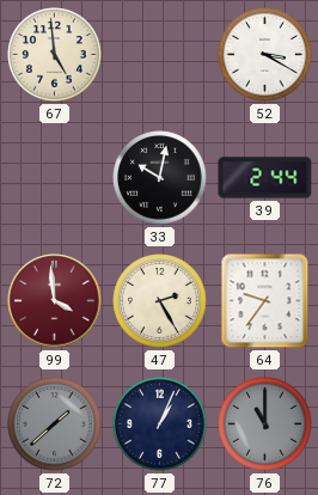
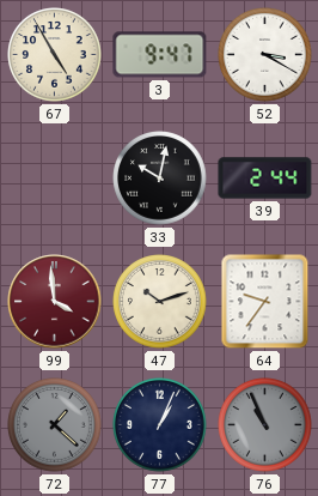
67: 4:59 -> 4:55 (55, 55)
3: none -> 9:47 (160, 55)
47: 2:25 -> 10:12 (160, 302)
72: 1:38 -> 1:22 (55, 425)
76: 11:00 -> 10:56 (265, 425)
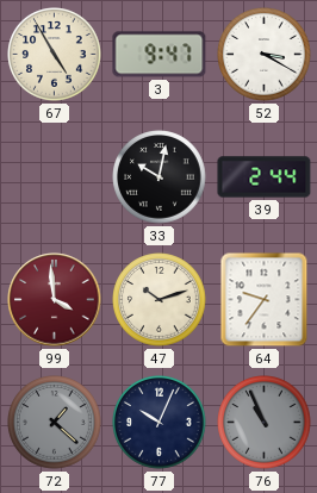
77: 1:04 -> 10:04 (160, 423)
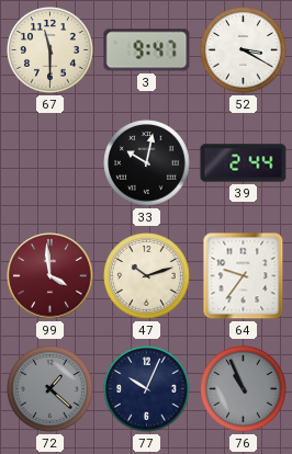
67: 4:55 -> 11:30 (50, 50)
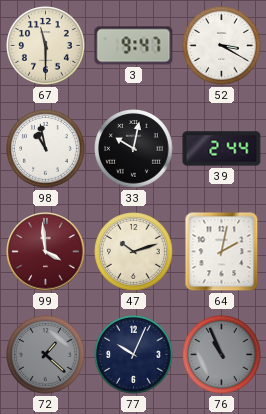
98: none -> 10:58 (46, 149)
64: 9:36 -> 2:02 (222, 252)
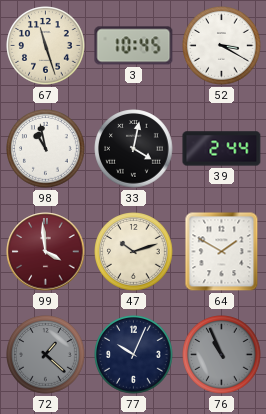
67: 11:30 -> 11:27 (46, 46)
3: 9:47 -> 10:45 (134, 46)
33: 10:02 -> 4:02 (134, 149)
64: 2:02 -> 1:50 (222, 252)
